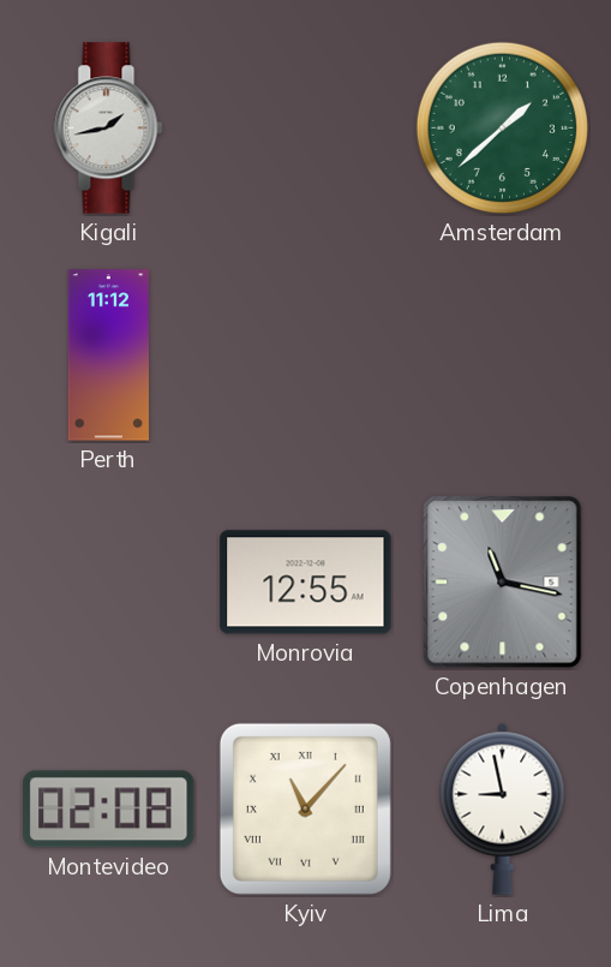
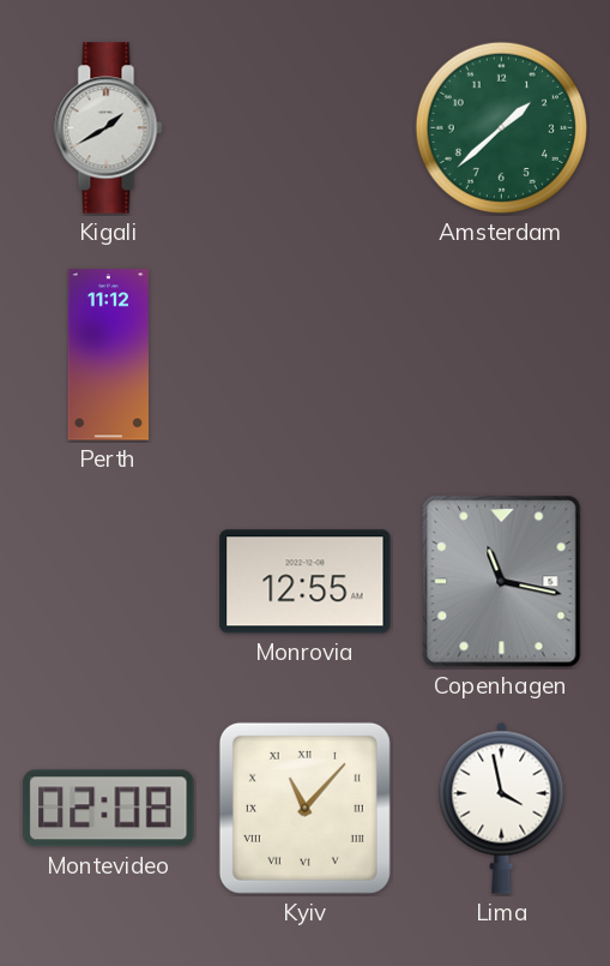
Kigali: 1:43 -> 1:40 (109, 128)
Lima: 8:58 -> 3:58 (502, 808)
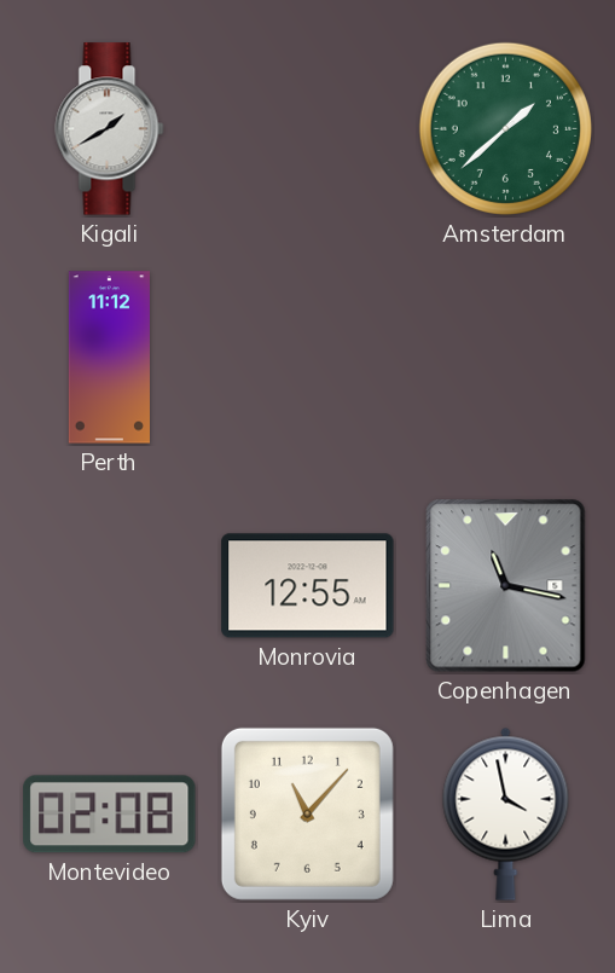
Kyiv numerals: Roman -> Arabic (307, 813)
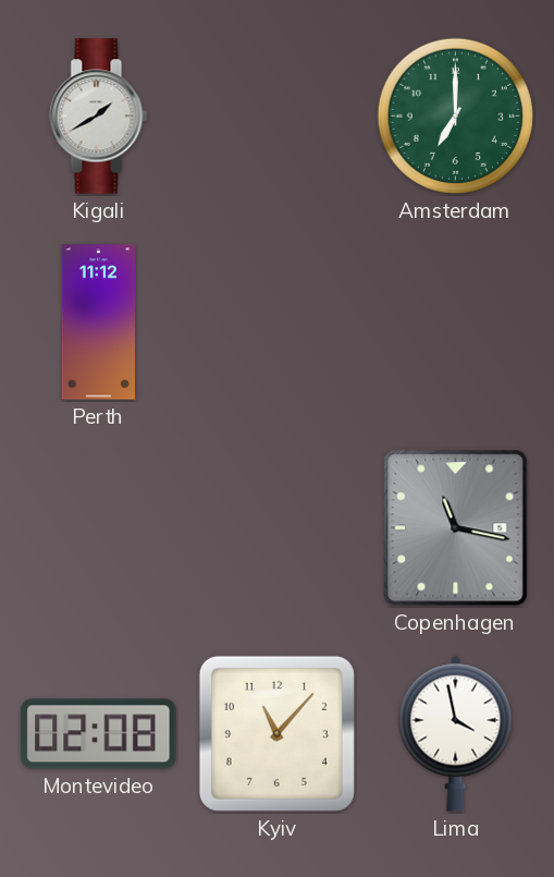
Amsterdam: 1:38 -> 7:00 (455, 115)
Monrovia: 12:55 -> none (308, 586)
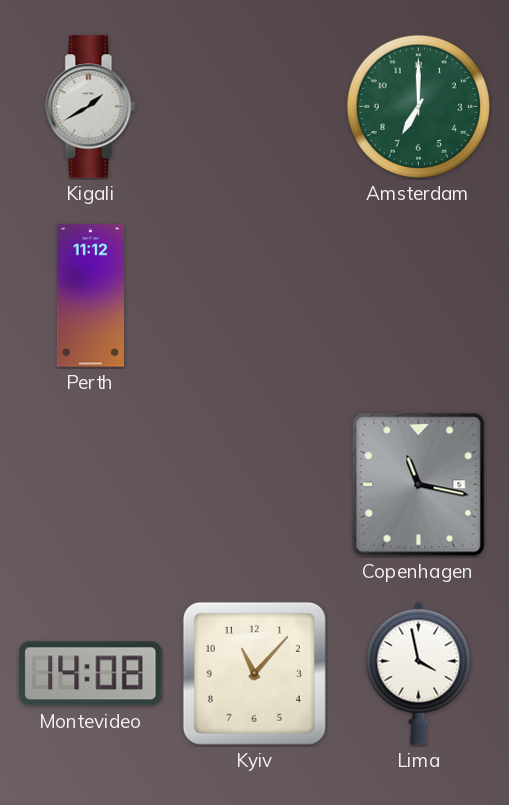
Montevideo: 02:08 -> 14:08 (91, 674)
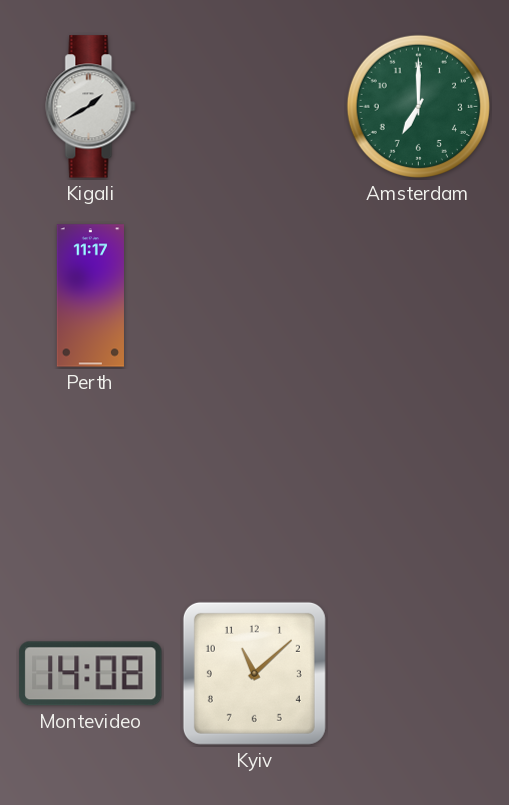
Perth: 11:12 -> 11:17 (90, 296)
Copenhagen: 11:17 -> none (419, 485)
Kyiv: 11:07 -> 11:08 (254, 673)
Lima: 3:58 -> none (419, 673)
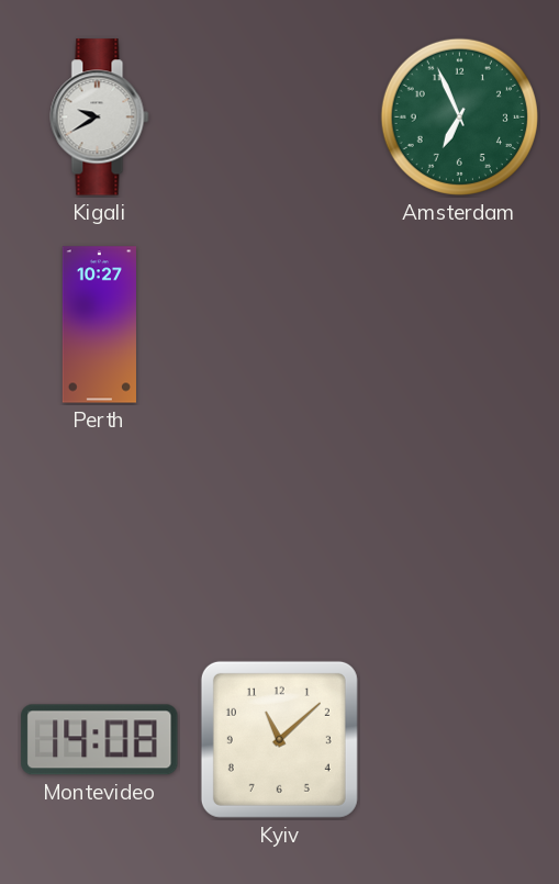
Kigali: 1:40 -> 9:40 (100, 118)
Amsterdam: 7:00 -> 6:56 (459, 116)
Perth: 11:17 -> 10:27 (99, 325)
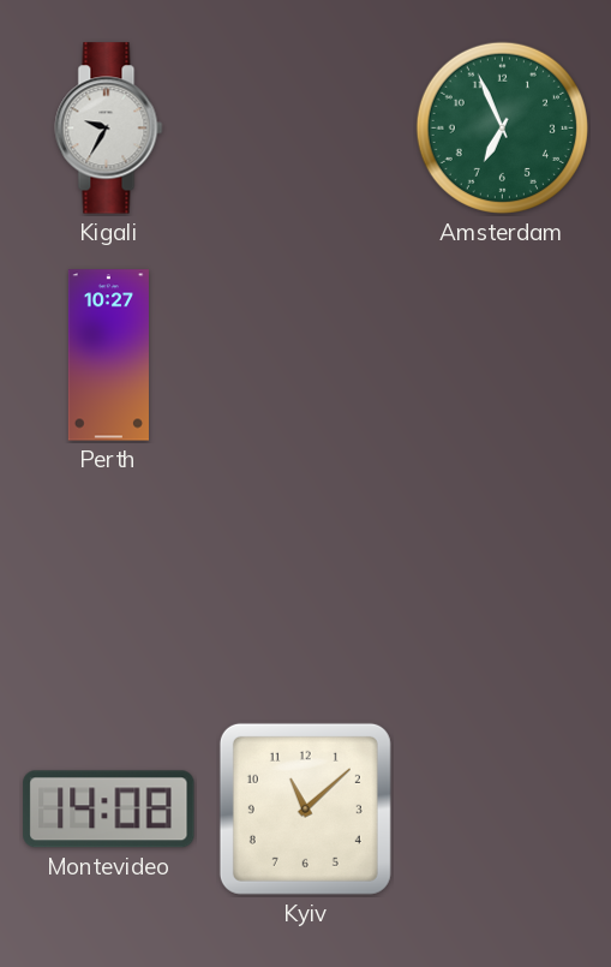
Kigali: 9:40 -> 9:35 (109, 129)
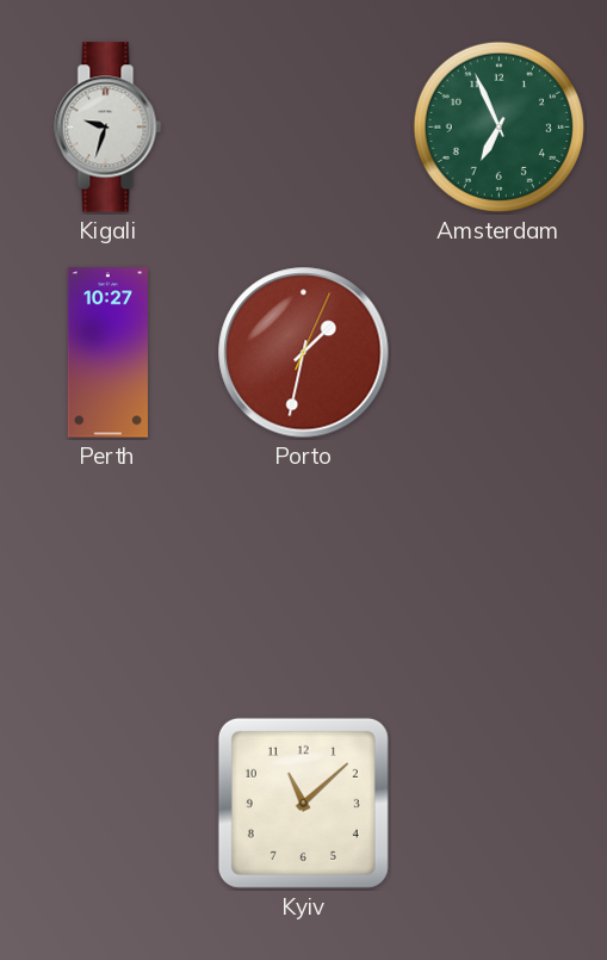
Kigali: 9:35 -> 9:33 (109, 128)
Porto: none -> 1:32 (304, 353)
Montevideo: 14:08 -> none (109, 810)
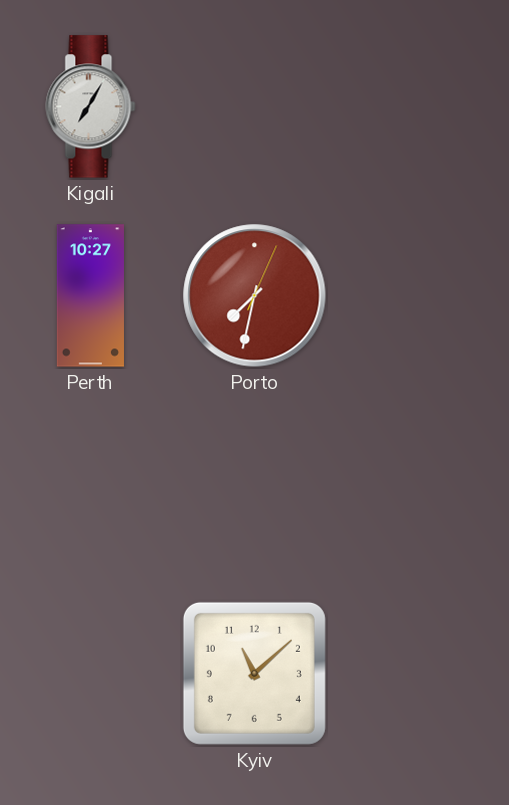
Kigali: 9:33 -> 7:05 (91, 107)
Amsterdam: 6:56 -> none (498, 126)
Porto: 1:32 -> 7:32 (255, 296)
